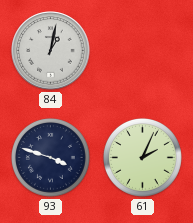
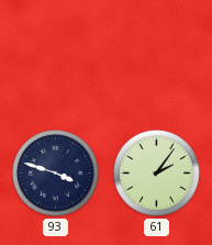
84: 1:02 -> none (51, 51)
61: 2:04 -> 2:06 (156, 172)
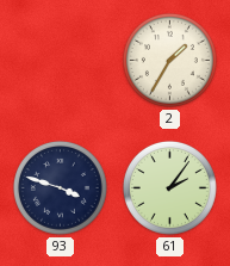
2: none -> 1:35 (169, 60)
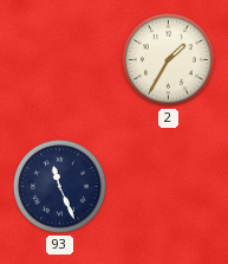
93: 3:48 -> 11:26 (59, 186)
61: 2:06 -> none (169, 187)
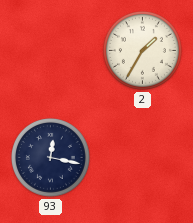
93: 11:26 -> 12:17 (50, 157)
